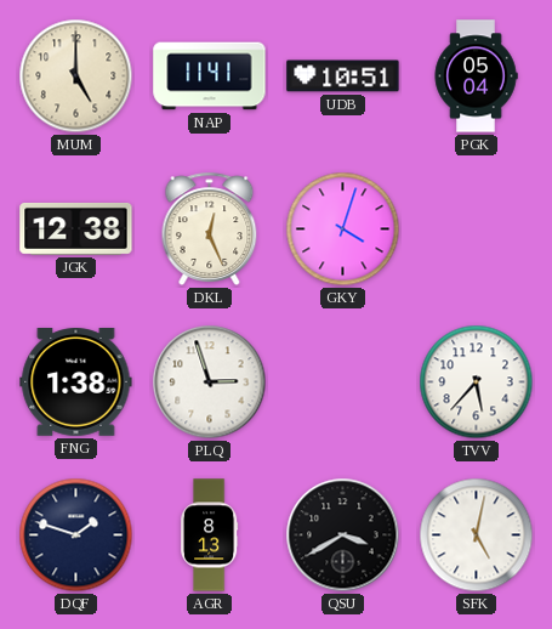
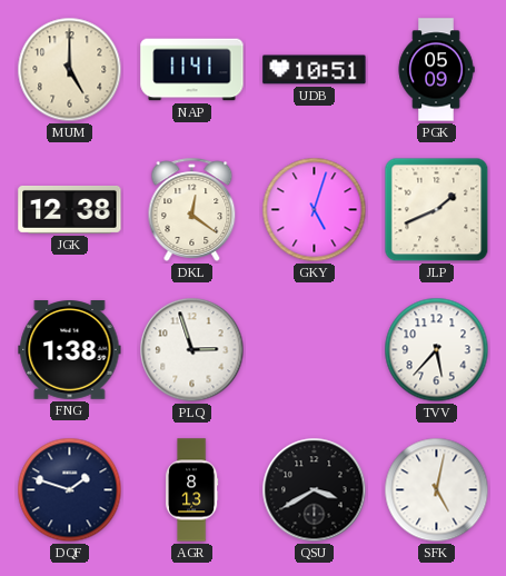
PGK: 05:04 -> 05:09 (436, 70)
DKL: 12:26 -> 12:21 (192, 209)
GKY: 4:03 -> 5:03 (315, 210)
JLP: none -> 1:41 (437, 210)
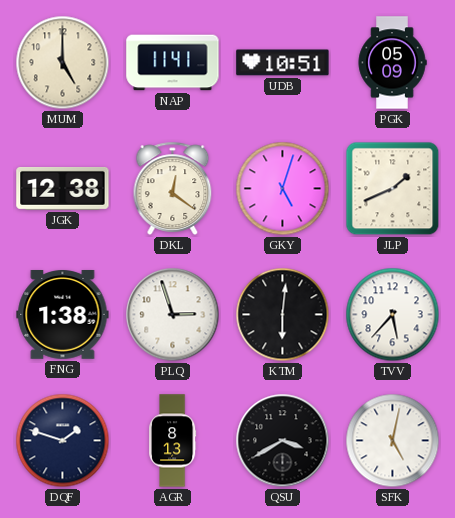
KTM: none -> 6:01 (283, 315)
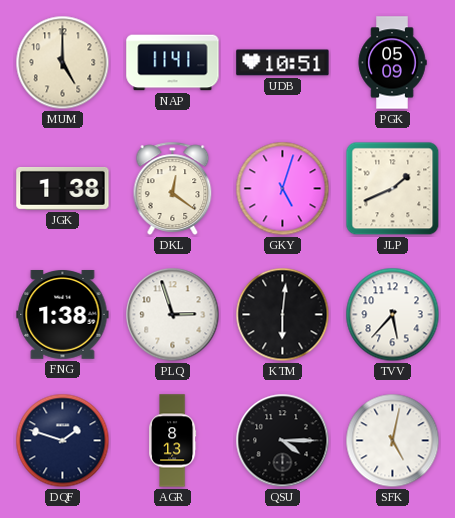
JGK: 12:38 -> 1:38 (63, 188)
QSU: 3:40 -> 4:15 (283, 441)
